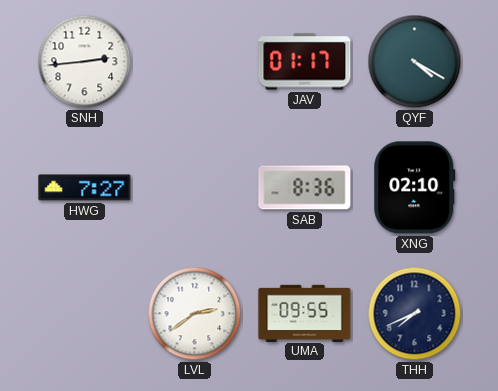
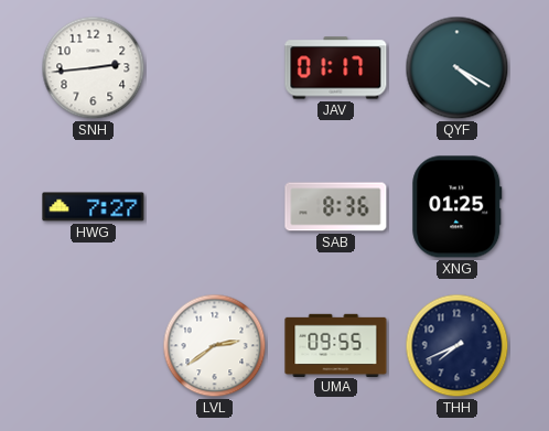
XNG: 02:10 -> 01:25 (457, 207)
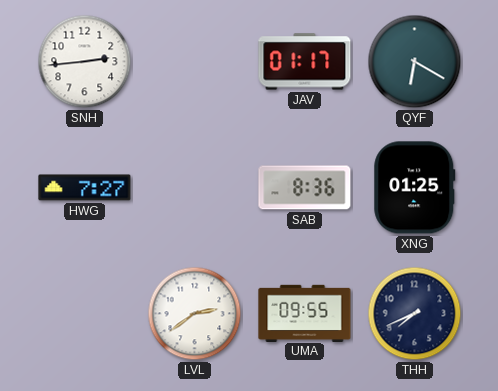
QYF: 4:20 -> 6:20 (415, 62)
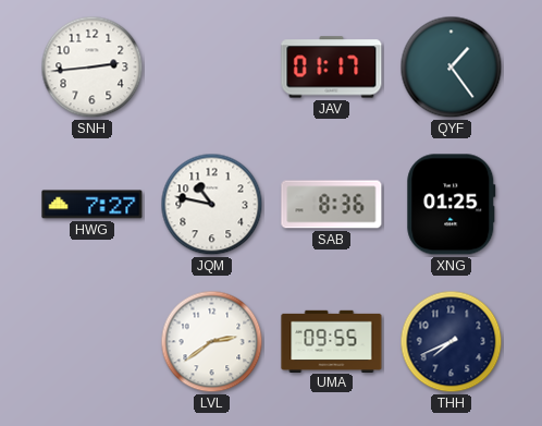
QYF: 6:20 -> 1:24 (452, 68)
JQM: none -> 10:47 (212, 205)
